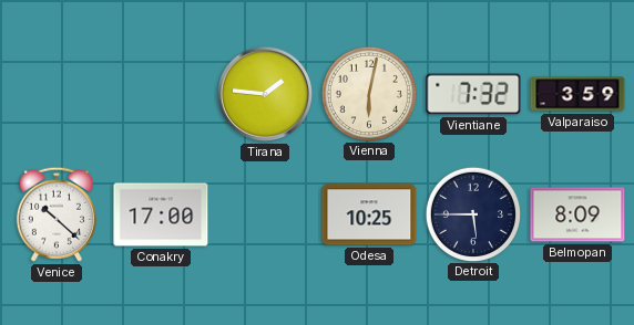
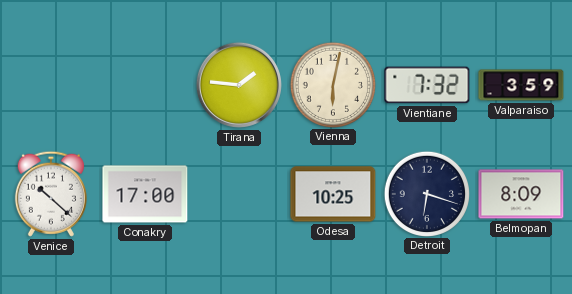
Detroit: 5:45 -> 6:18 (426, 193)
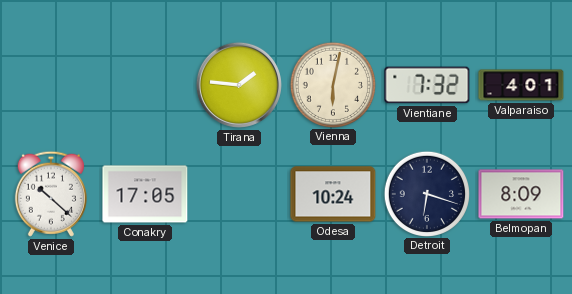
Valparaiso: 3:59 -> 4:01 (521, 85)
Conakry: 17:00 -> 17:05 (145, 194)
Odesa: 10:25 -> 10:24 (333, 194)
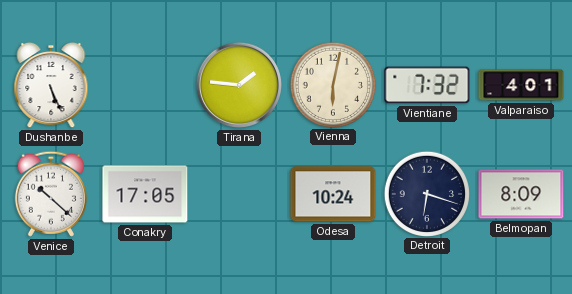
Dushanbe: none -> 5:26 (51, 85)
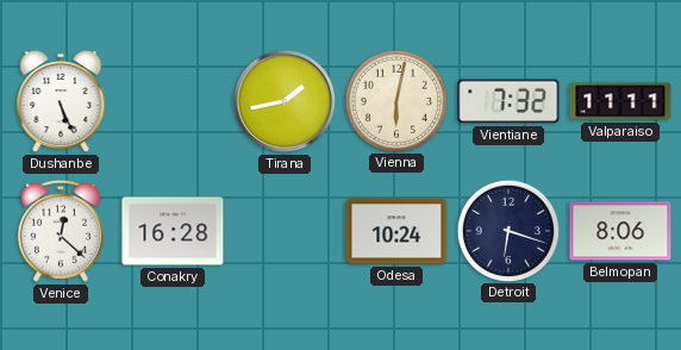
Tirana: 1:46 -> 1:43 (285, 101)
Valparaiso: 4:01 -> 11:11 (620, 101)
Venice: 10:22 -> 12:22 (61, 231)
Conakry: 17:05 -> 16:28 (173, 231)
Belmopan: 8:09 -> 8:06 (620, 231)
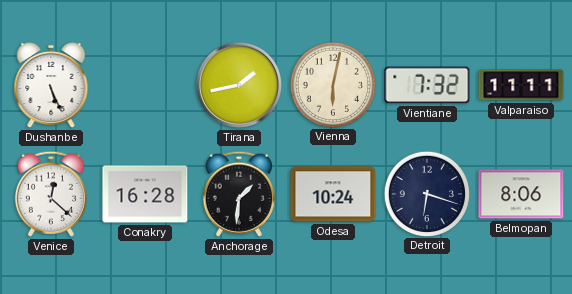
Anchorage: none -> 1:31 (239, 194)
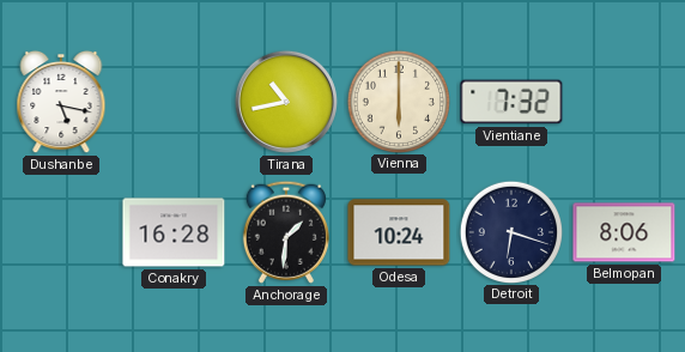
Dushanbe: 5:26 -> 5:17 (61, 102)
Tirana: 1:43 -> 10:43 (286, 102)
Vienna: 6:02 -> 6:00 (398, 101)
Valparaiso: 11:11 -> none (521, 85)
Venice: 12:22 -> none (51, 194)
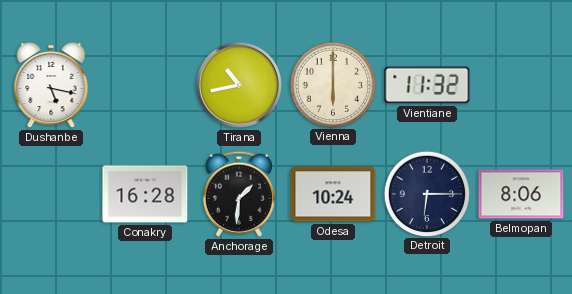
Vientiane: 7:32 -> 11:32 (427, 85)
Detroit: 6:18 -> 6:15 (426, 193)
